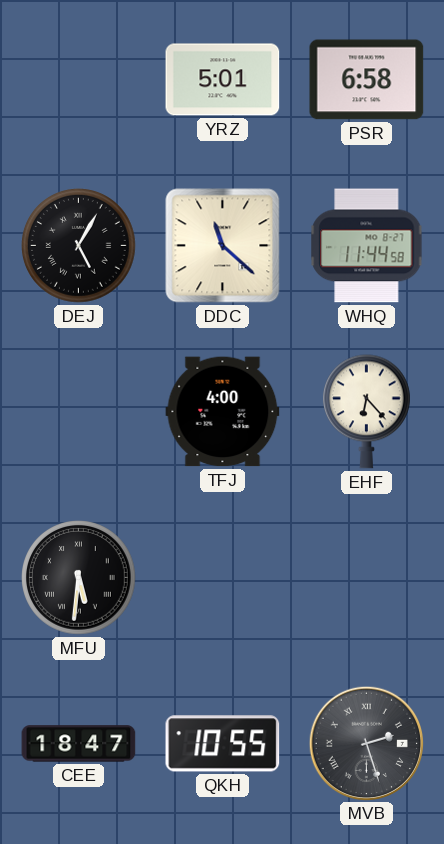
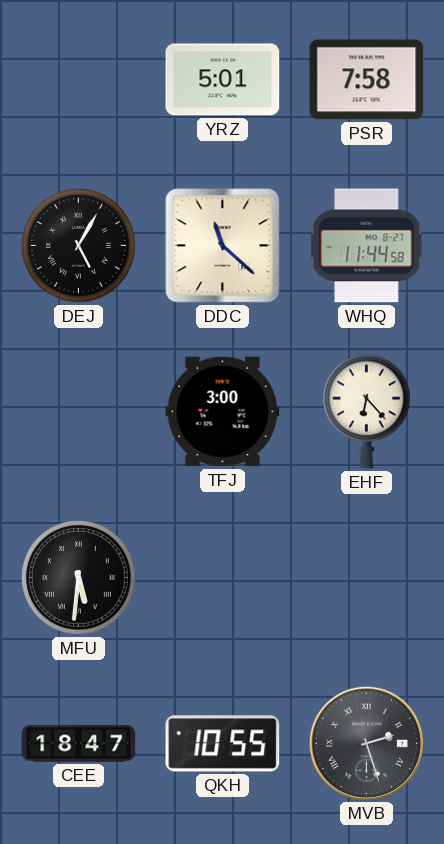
PSR: 6:58 -> 7:58 (367, 80)
TFJ: 4:00 -> 3:00 (223, 412)
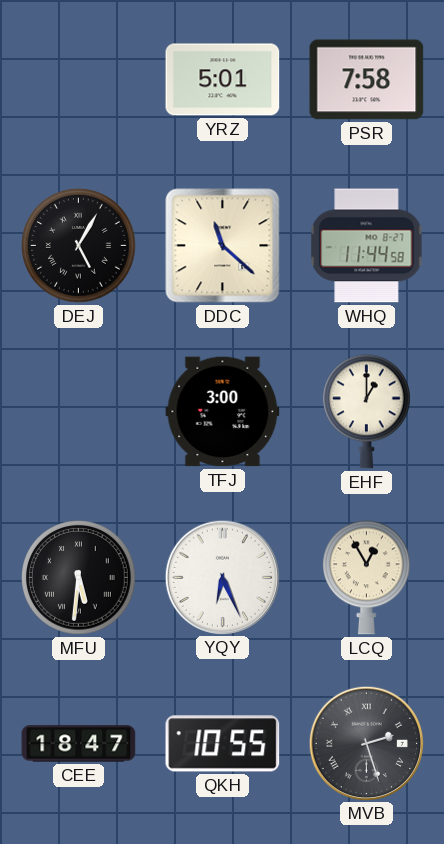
EHF: 6:23 -> 1:00 (367, 412)
YQY: none -> 6:26 (222, 577)
LCQ: none -> 12:55 (367, 578)
